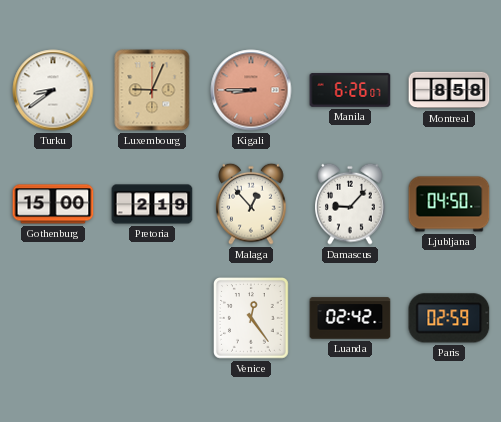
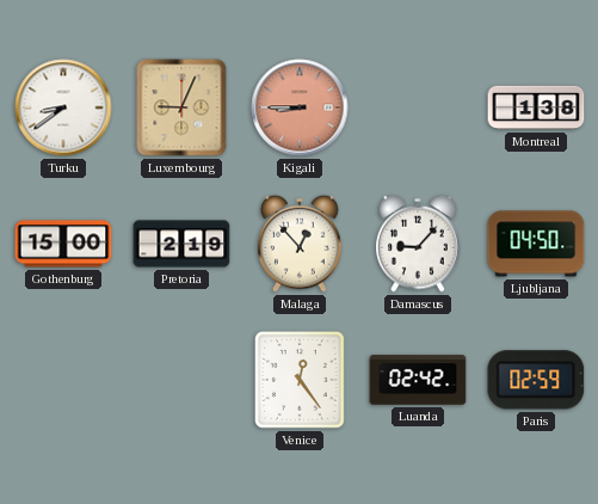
Manila: 6:26 -> none (350, 90)
Montreal: 8:58 -> 1:38 (536, 107)
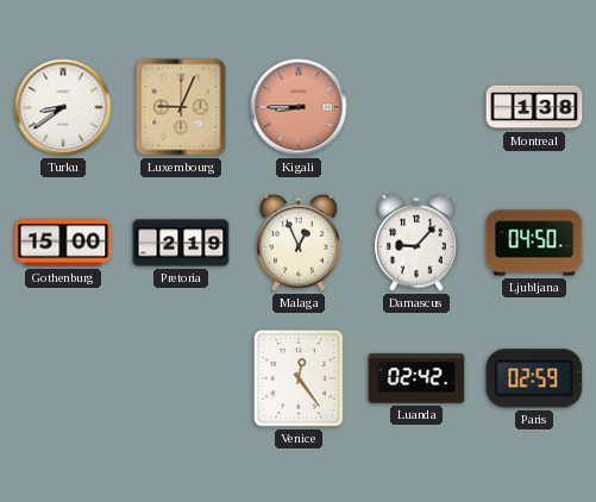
Malaga: 12:53 -> 12:56 (299, 243)
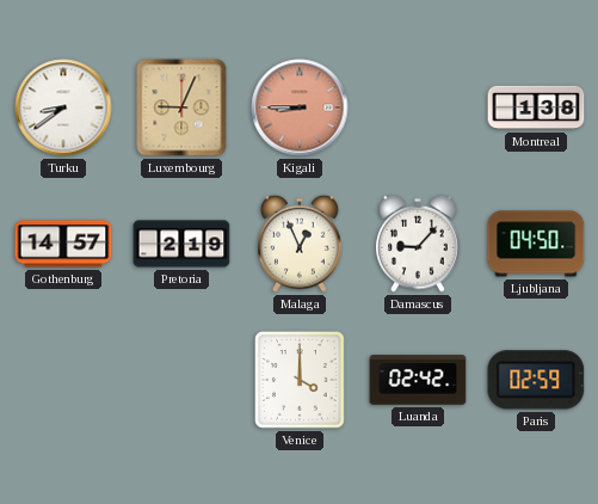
Gothenburg: 15:00 -> 14:57 (63, 244)
Venice: 12:24 -> 4:00 (301, 381)
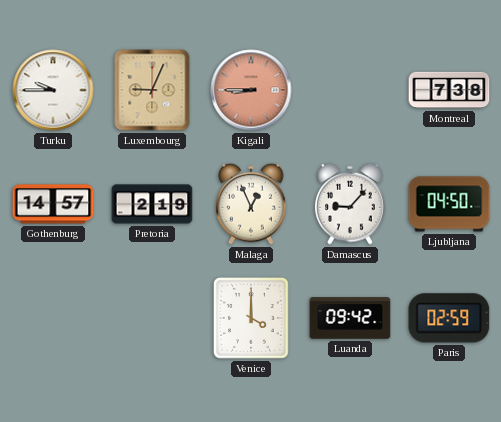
Turku: 8:39 -> 9:45 (53, 90)
Montreal: 1:38 -> 7:38 (449, 90)
Luanda: 02:42 -> 09:42 (350, 318)
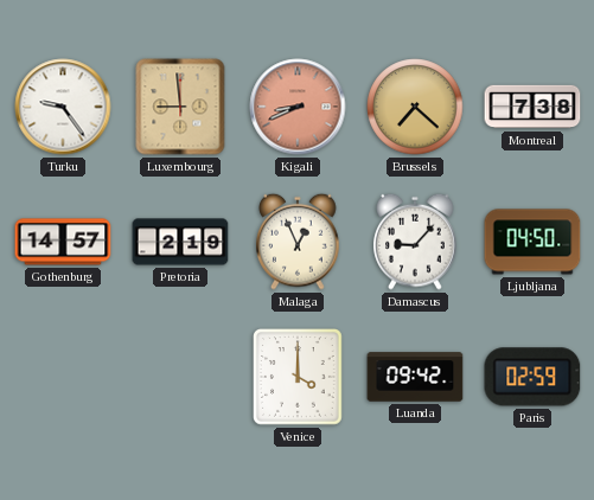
Turku: 9:45 -> 9:24 (63, 107)
Luxembourg: 9:04 -> 8:59 (180, 107)
Kigali: 8:45 -> 8:41 (298, 107)
Brussels: none -> 7:22 (415, 107)
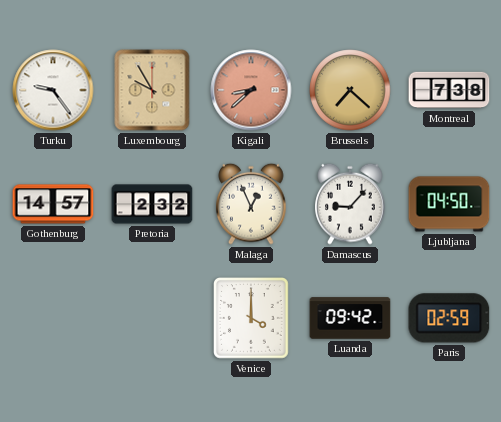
Luxembourg: 8:59 -> 9:55 (152, 90)
Kigali: 8:41 -> 8:38 (251, 90)
Pretoria: 2:19 -> 2:32 (152, 204)
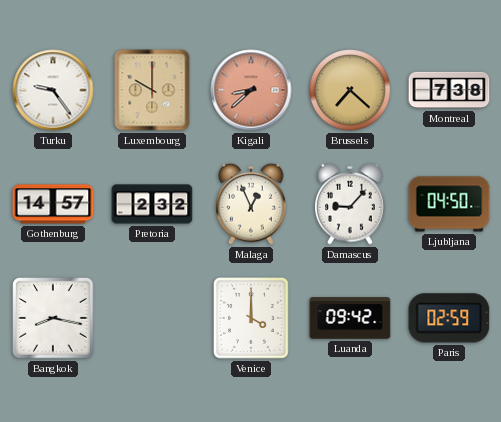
Luxembourg: 9:55 -> 10:00 (152, 90)
Bangkok: none -> 8:17 (53, 318)
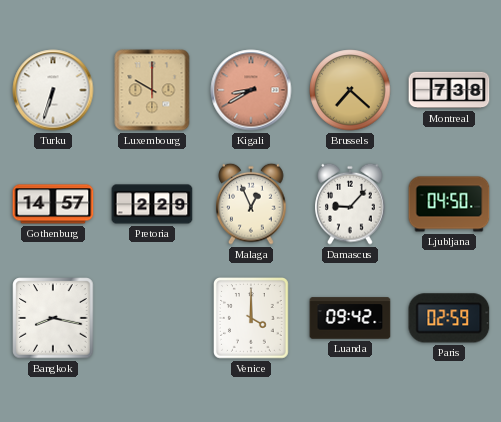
Turku: 9:24 -> 6:33 (53, 90)
Kigali: 8:38 -> 8:40 (251, 90)
Pretoria: 2:32 -> 2:29 (152, 204)
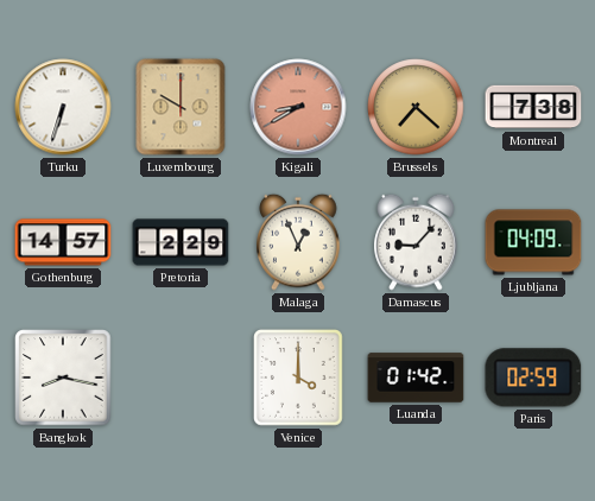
Ljubljana: 04:50 -> 04:09 (533, 242)
Luanda: 09:42 -> 01:42 (416, 378)
